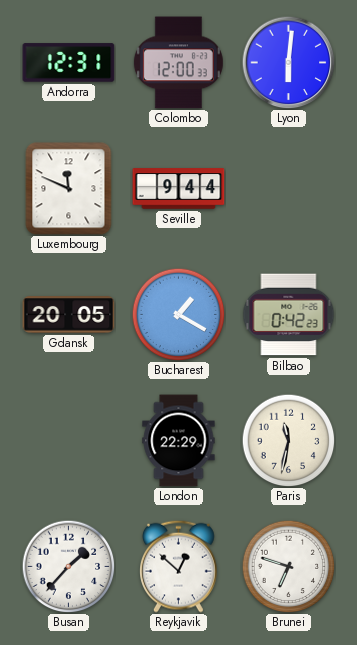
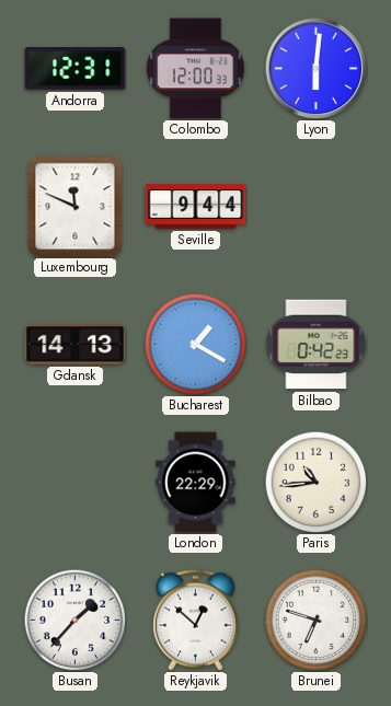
Gdansk: 20:05 -> 14:13 (76, 345)
Paris: 11:32 -> 10:44 (315, 482)
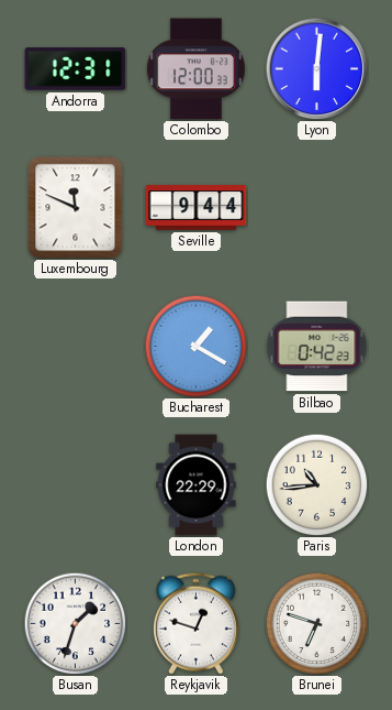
Gdansk: 14:13 -> none (76, 345)
Busan: 1:37 -> 1:33 (75, 623)
Reykjavik: 12:52 -> 12:48 (197, 623)
